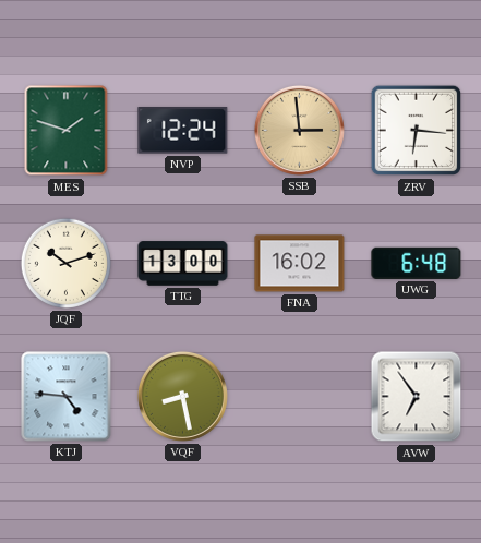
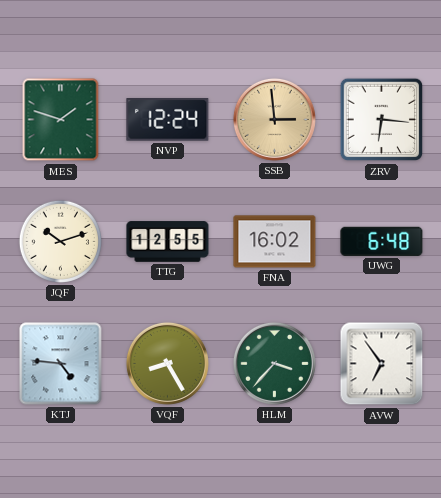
TTG: 13:00 -> 12:55 (168, 242)
VQF: 8:28 -> 8:25 (167, 363)
HLM: none -> 3:37 (274, 363)
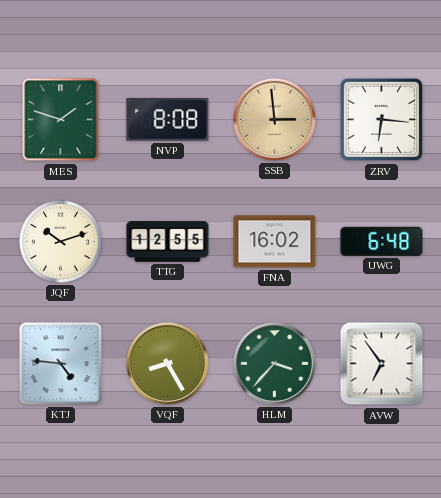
NVP: 12:24 -> 8:08 (168, 120)
